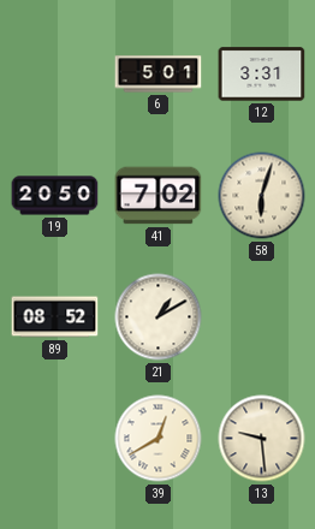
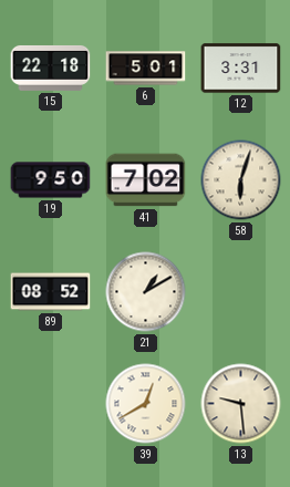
15: none -> 22:18 (51, 68)
19: 20:50 -> 9:50 (51, 180)
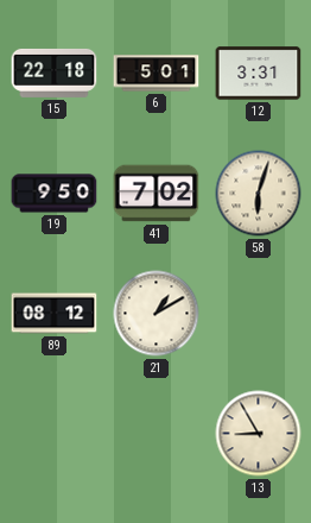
89: 08:52 -> 08:12 (55, 314)
39: 12:40 -> none (146, 404)
13: 9:29 -> 8:55 (259, 434)
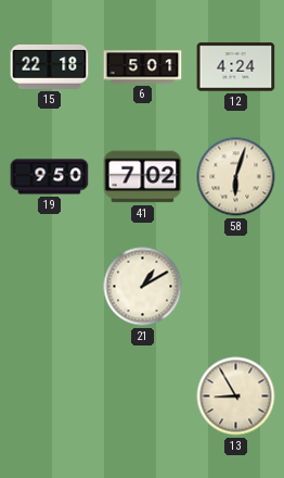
12: 3:31 -> 4:24 (236, 67)
89: 08:12 -> none (55, 314)
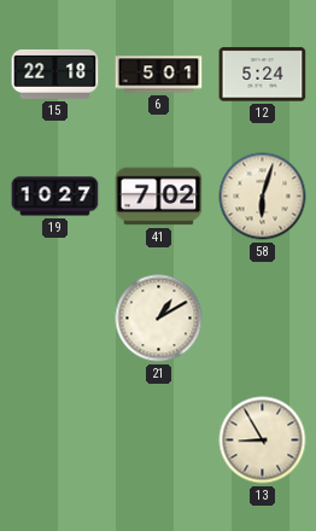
12: 4:24 -> 5:24 (263, 75)
19: 9:50 -> 10:27 (55, 197)
